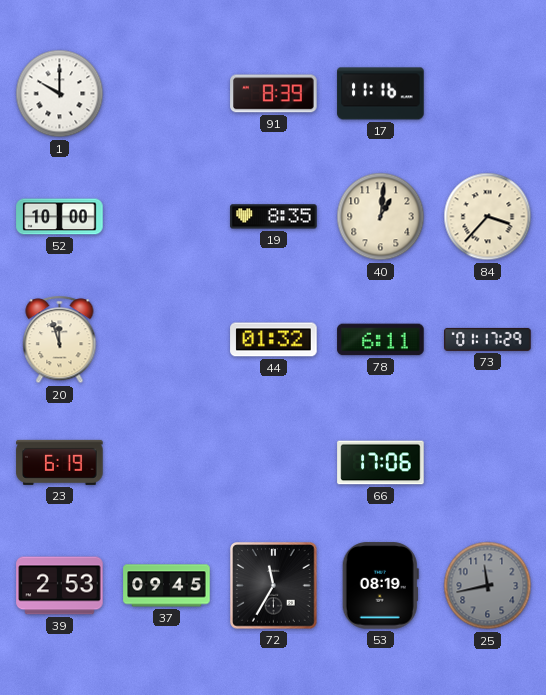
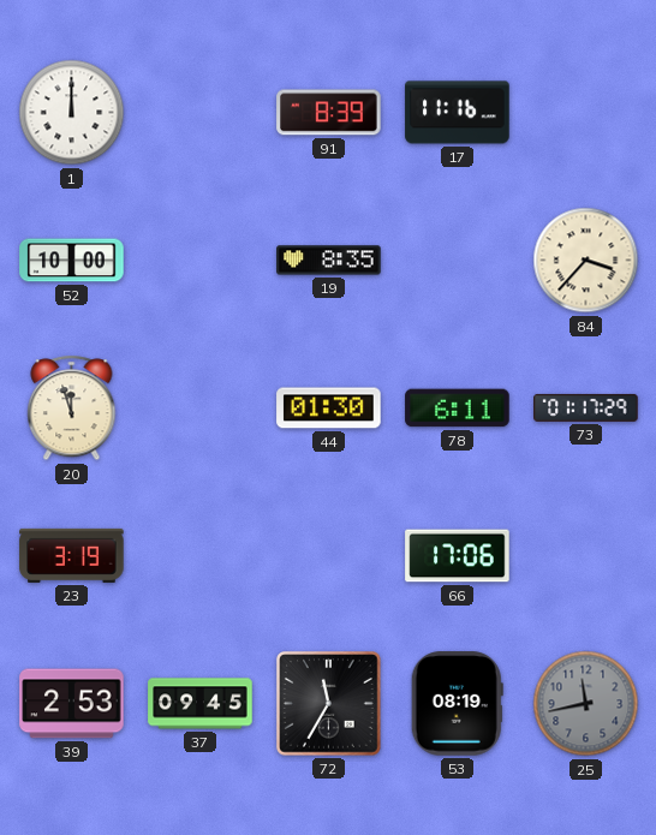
1: 10:00 -> 12:00 (72, 113)
40: 1:01 -> none (381, 217)
44: 01:32 -> 01:30 (329, 408)
23: 6:19 -> 3:19 (72, 555)
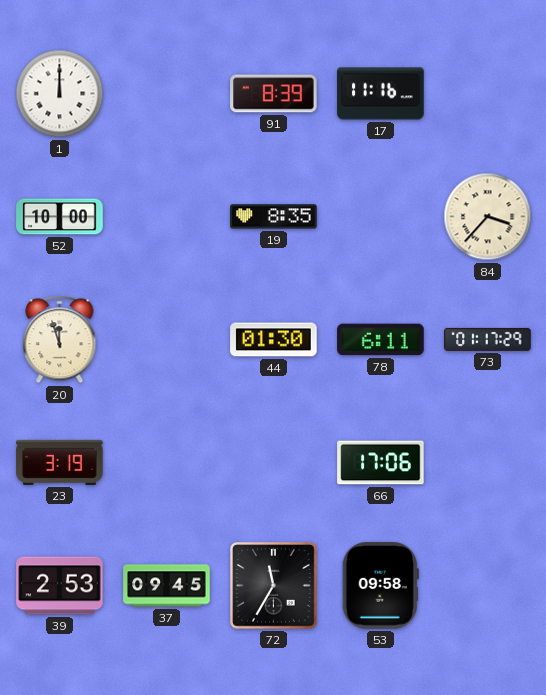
53: 08:19 -> 09:58 (380, 586)
25: 11:43 -> none (586, 704)
